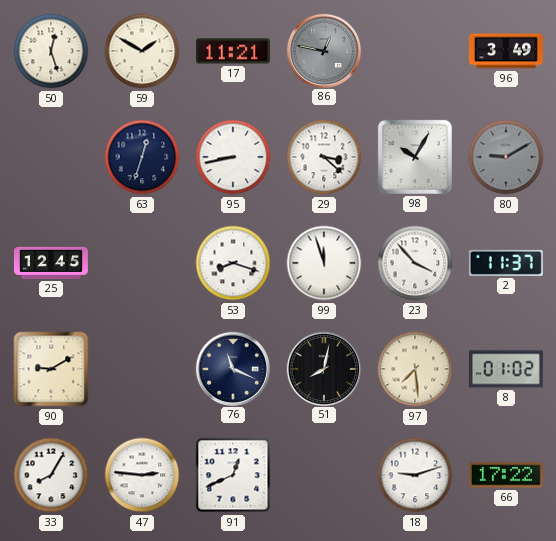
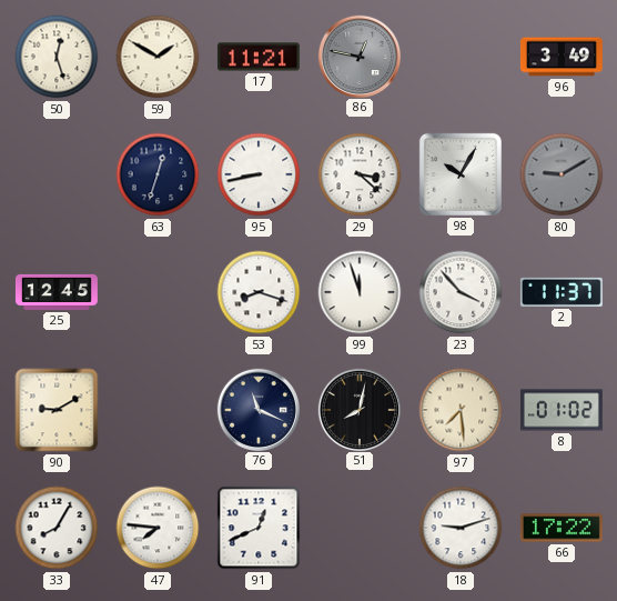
47: 2:46 -> 7:46 (158, 528)
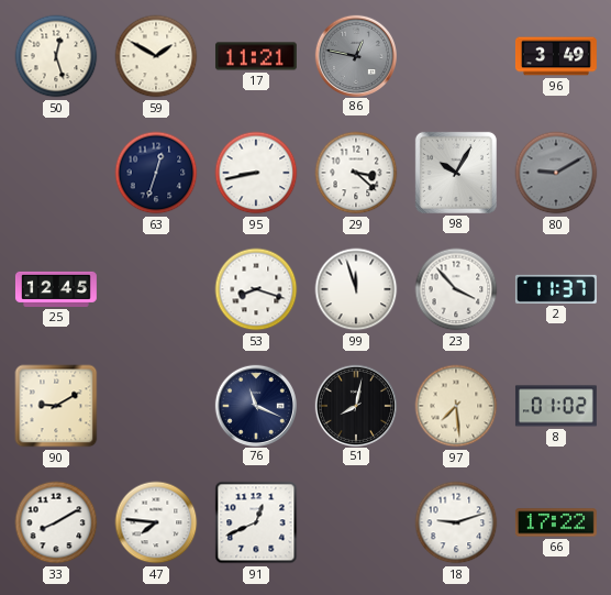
33: 8:05 -> 8:10 (56, 522)
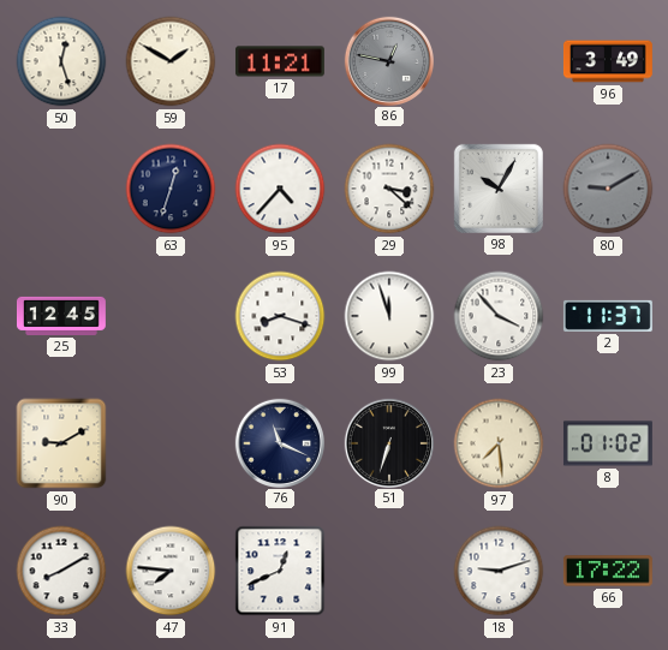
95: 8:43 -> 4:37 (280, 189)
51: 8:02 -> 6:33 (388, 442)
